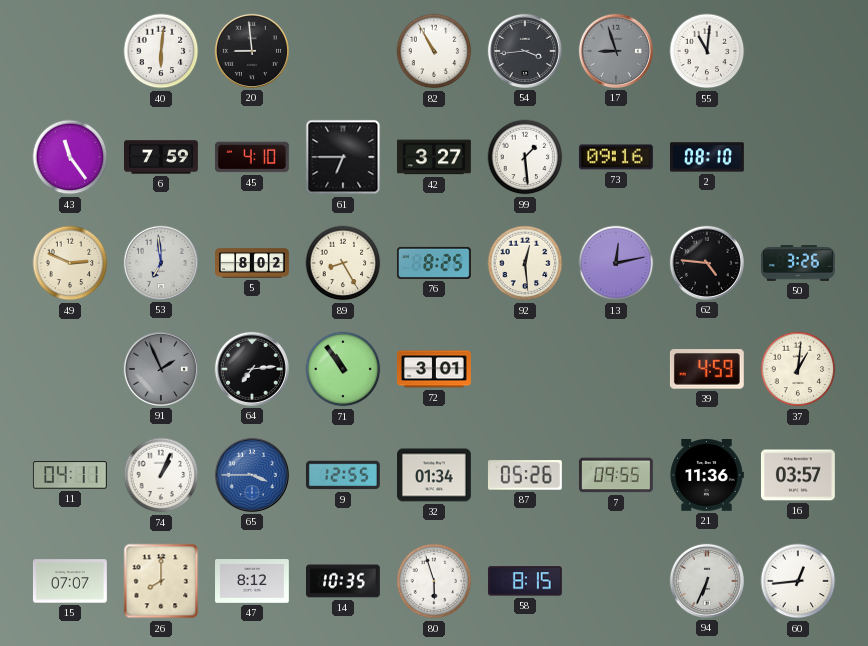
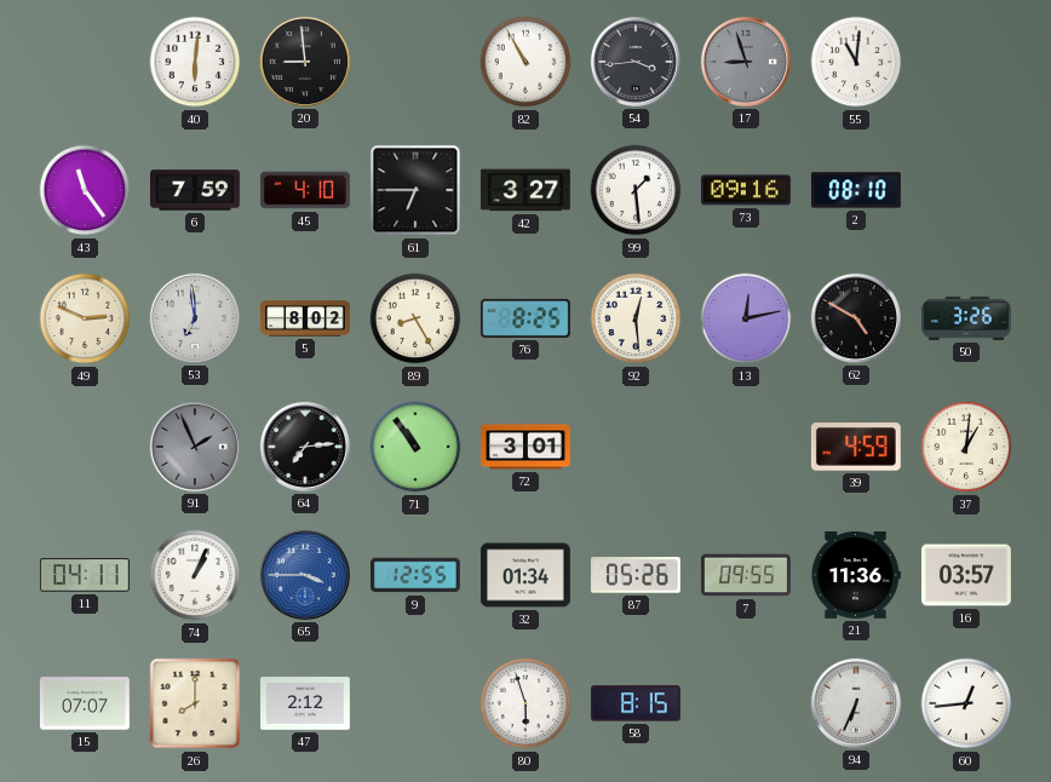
62: 4:46 -> 4:50 (856, 318)
47: 8:12 -> 2:12 (306, 703)
14: 10:35 -> none (344, 581)
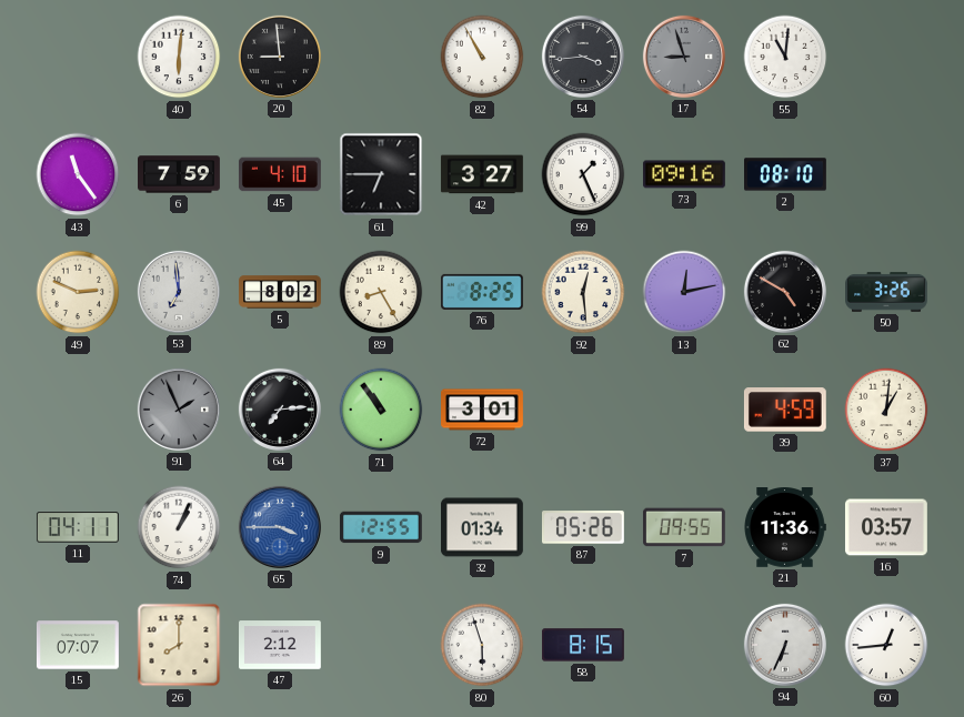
99: 1:29 -> 1:26 (583, 174)
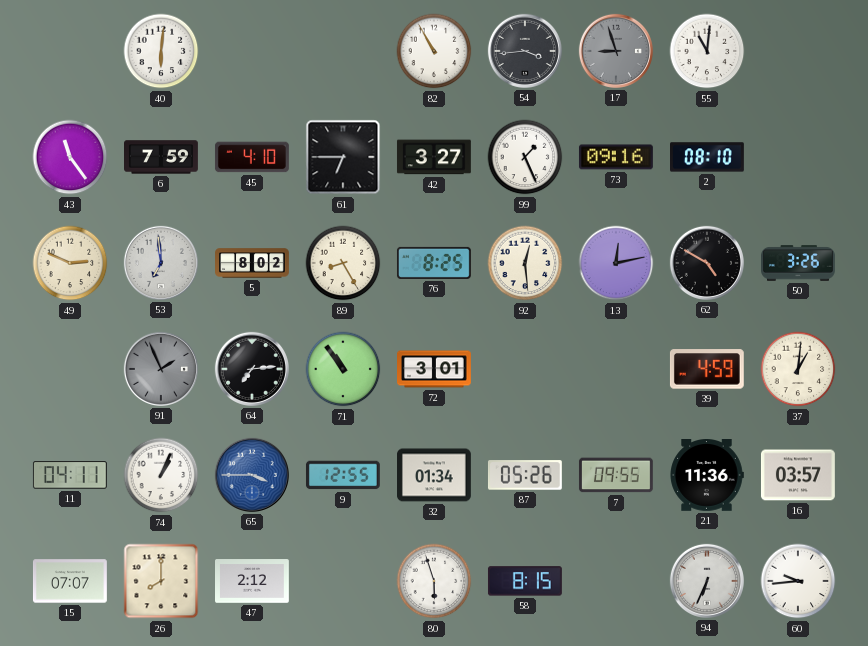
20: 8:59 -> none (280, 57)
60: 12:44 -> 9:44 (798, 581)
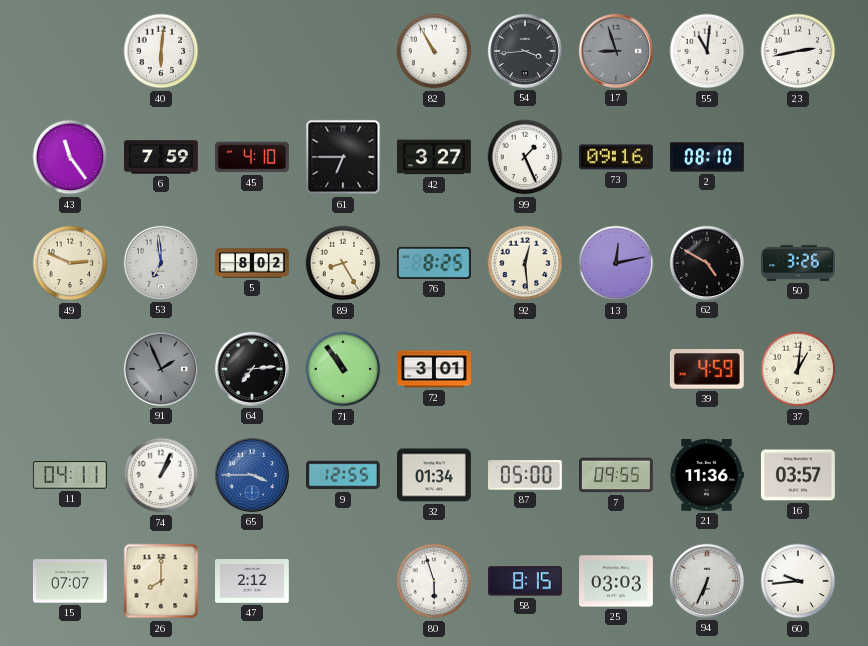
23: none -> 2:43 (798, 51)
87: 05:26 -> 05:00 (525, 475)
25: none -> 03:03 (617, 581)
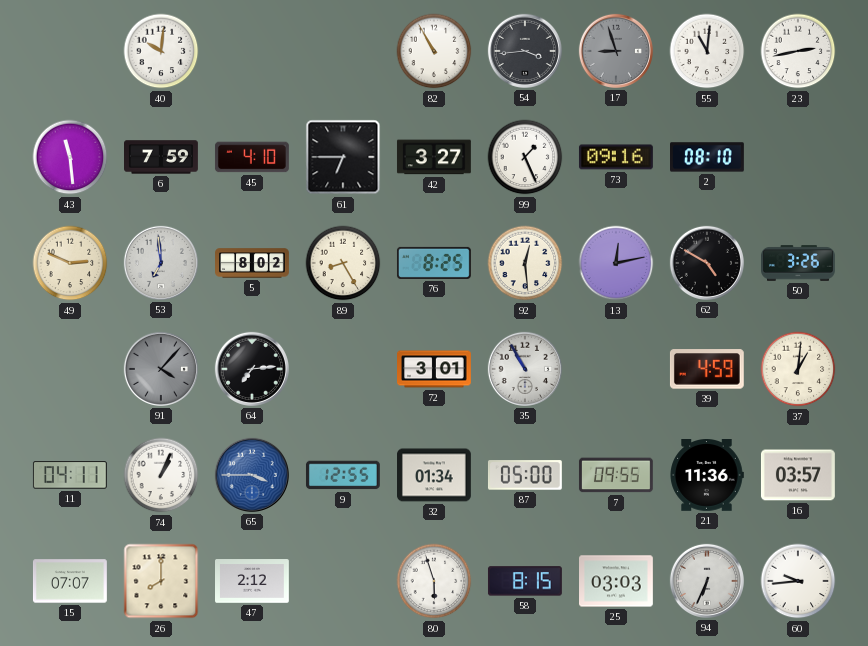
40: 6:01 -> 10:01 (161, 51)
43: 11:24 -> 11:29 (70, 157)
91: 1:56 -> 4:07 (161, 369)
71: 10:54 -> none (343, 369)
35: none -> 10:55 (525, 369)
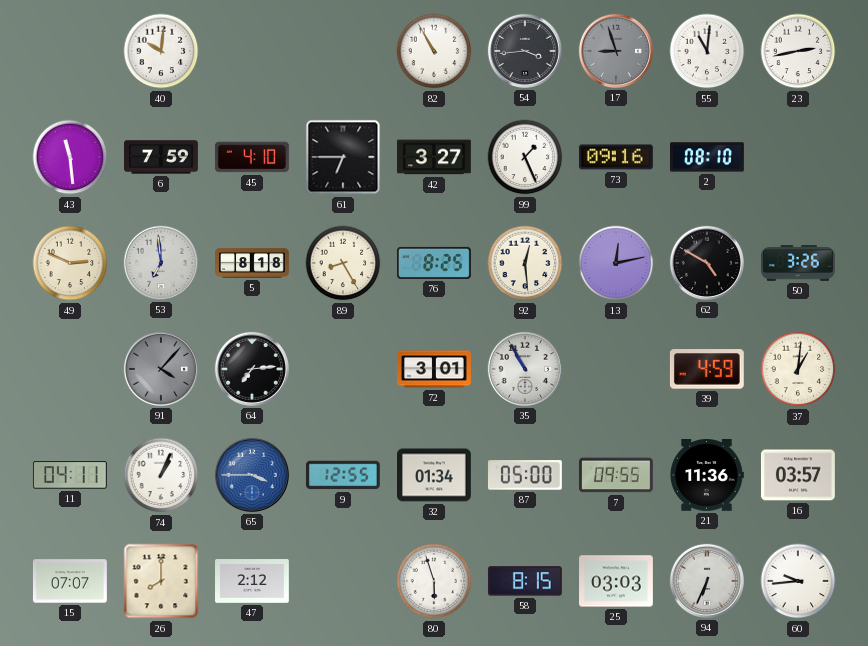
5: 8:02 -> 8:18 (252, 263)
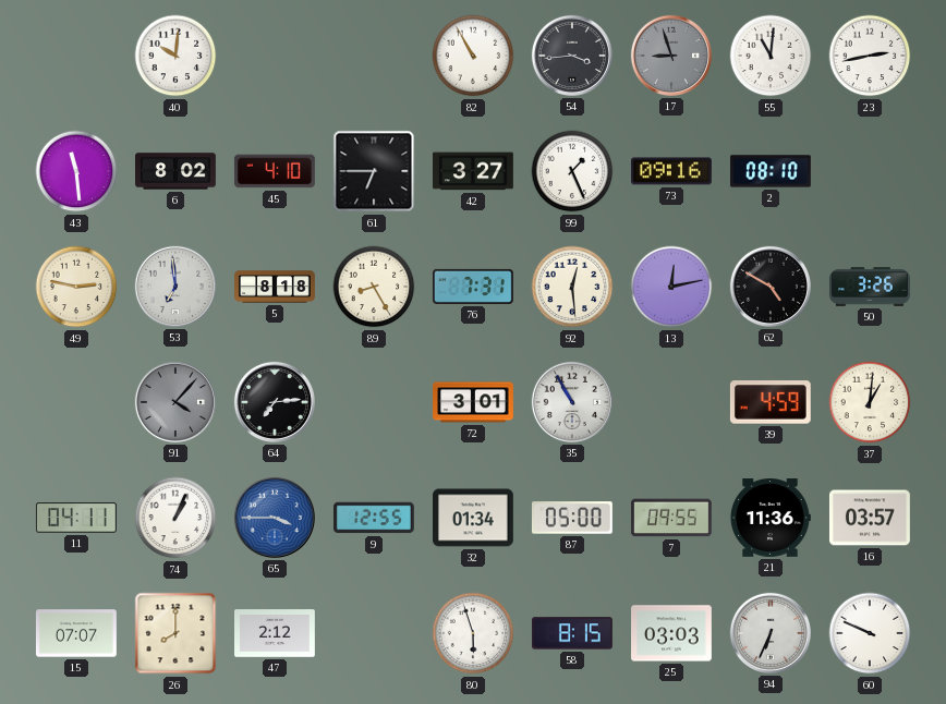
6: 7:59 -> 8:02 (177, 171)
49: 2:49 -> 2:47 (76, 287)
76: 8:25 -> 7:31 (473, 287)
60: 9:44 -> 9:49 (870, 633)
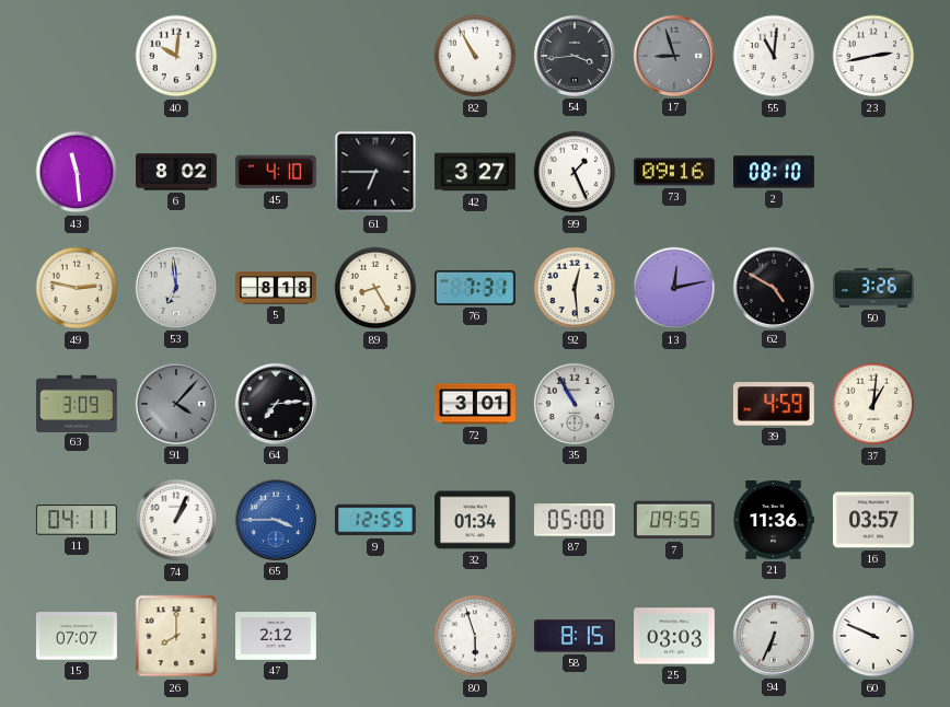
63: none -> 3:09 (78, 403)
